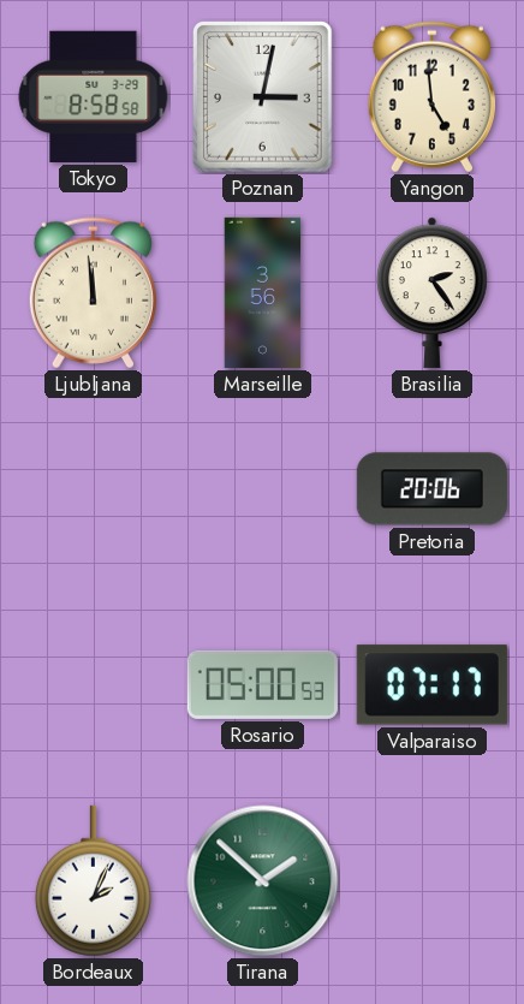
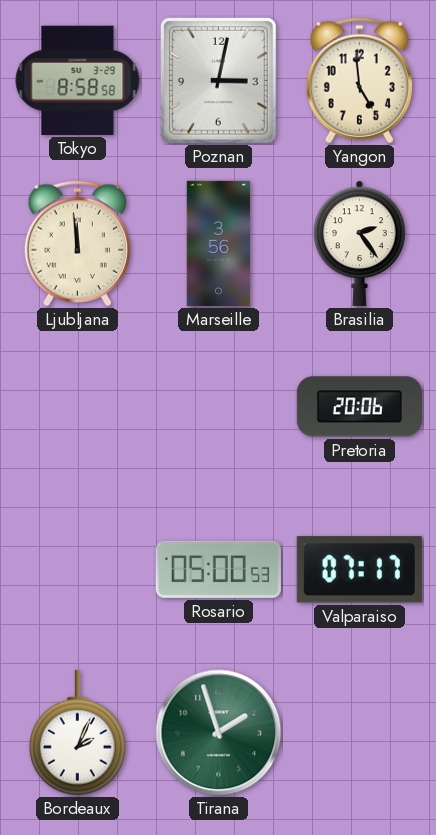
Tirana: 1:52 -> 1:57 (219, 733)
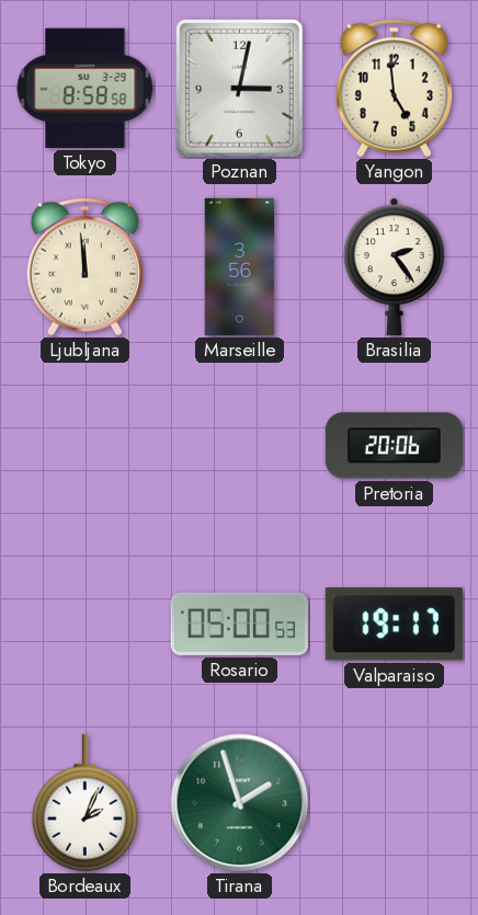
Valparaiso: 07:17 -> 19:17 (394, 625)
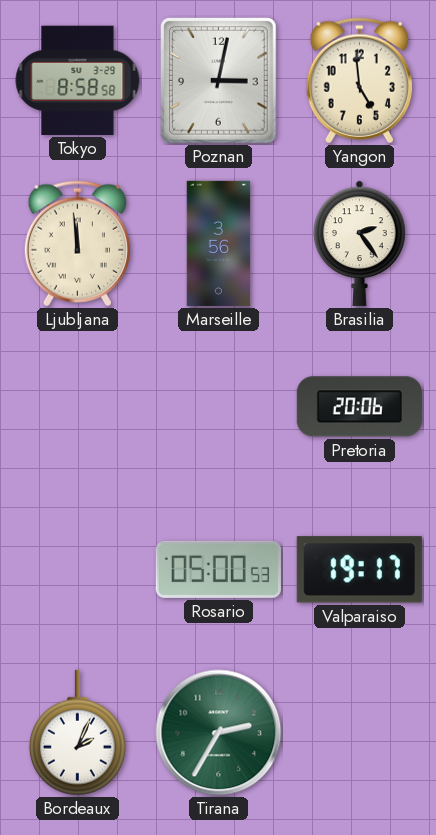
Tirana: 1:57 -> 2:35 (219, 733)
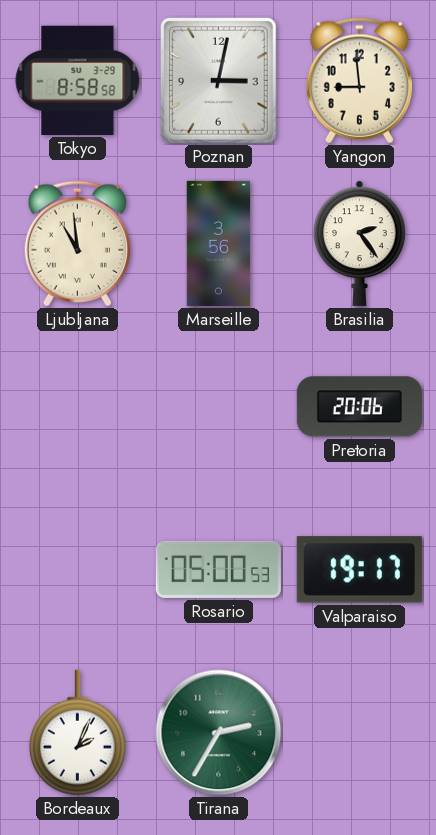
Yangon: 4:59 -> 8:59 (359, 81)
Ljubljana: 11:59 -> 10:59 (77, 244)
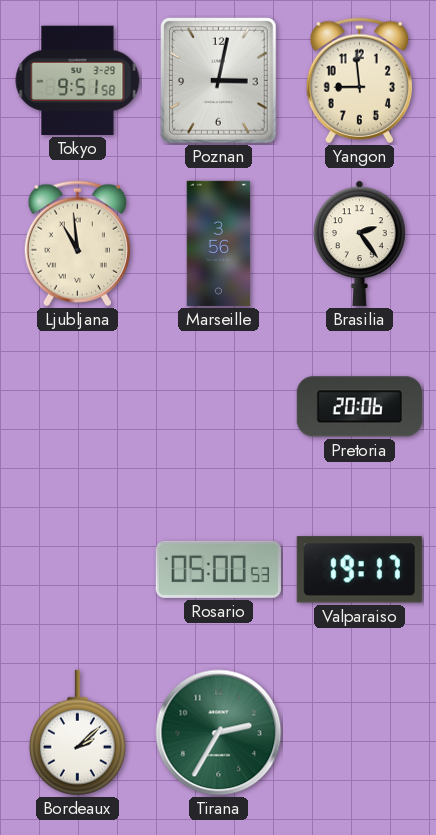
Tokyo: 8:58 -> 9:51 (78, 80)
Bordeaux: 2:04 -> 2:08 (77, 733)
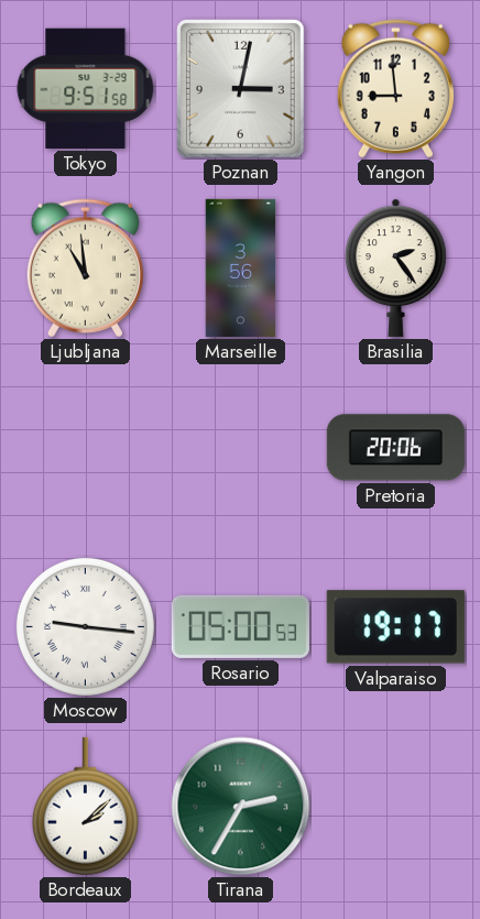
Moscow: none -> 9:16 (85, 626)
